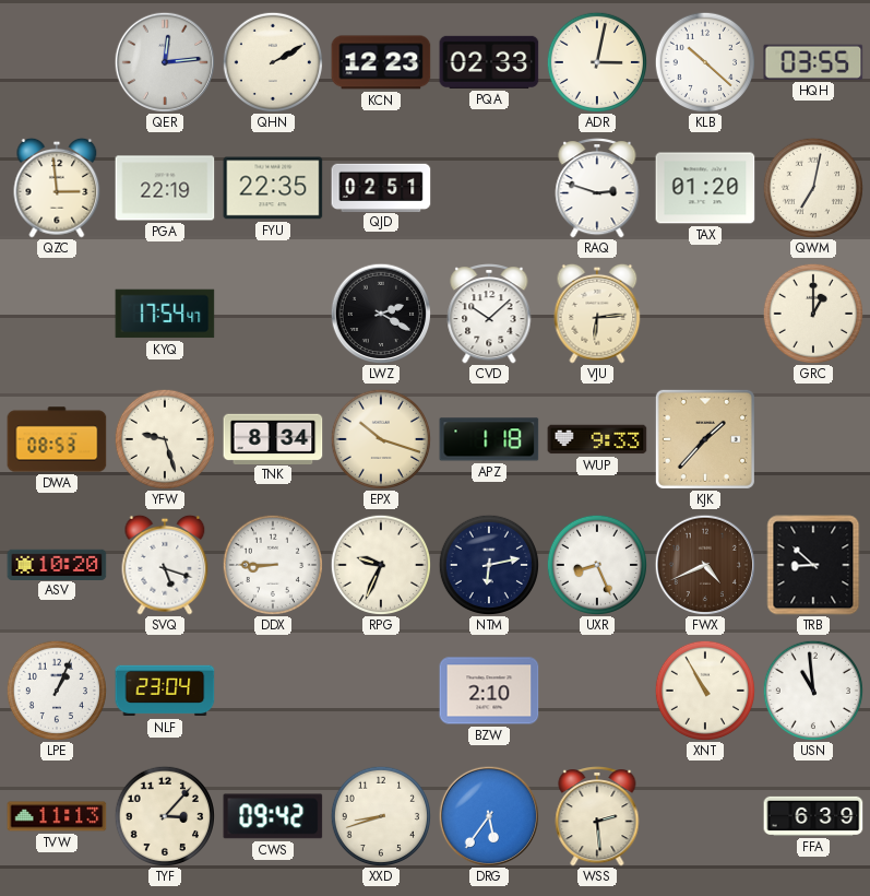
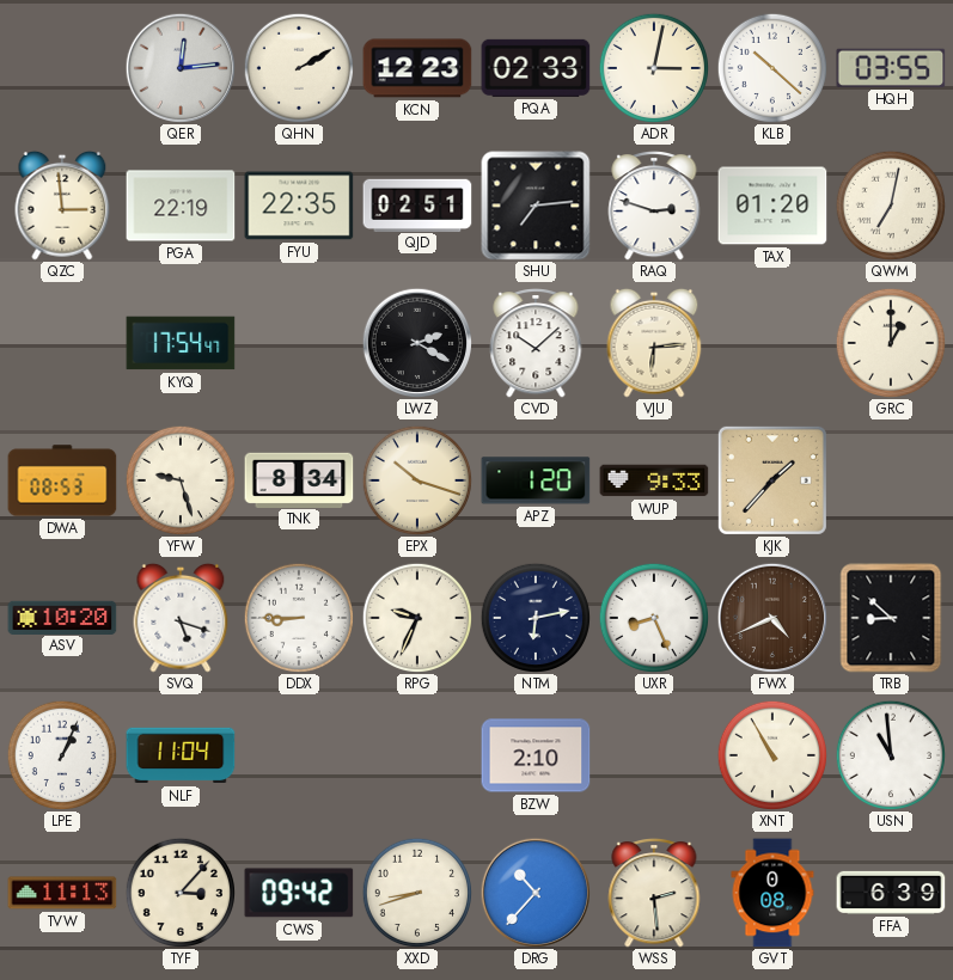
SHU: none -> 7:14 (536, 206)
APZ: 1:18 -> 1:20 (536, 480)
NLF: 23:04 -> 11:04 (181, 755)
DRG: 5:36 -> 10:37 (536, 893)
GVT: none -> 0:08 (772, 893)
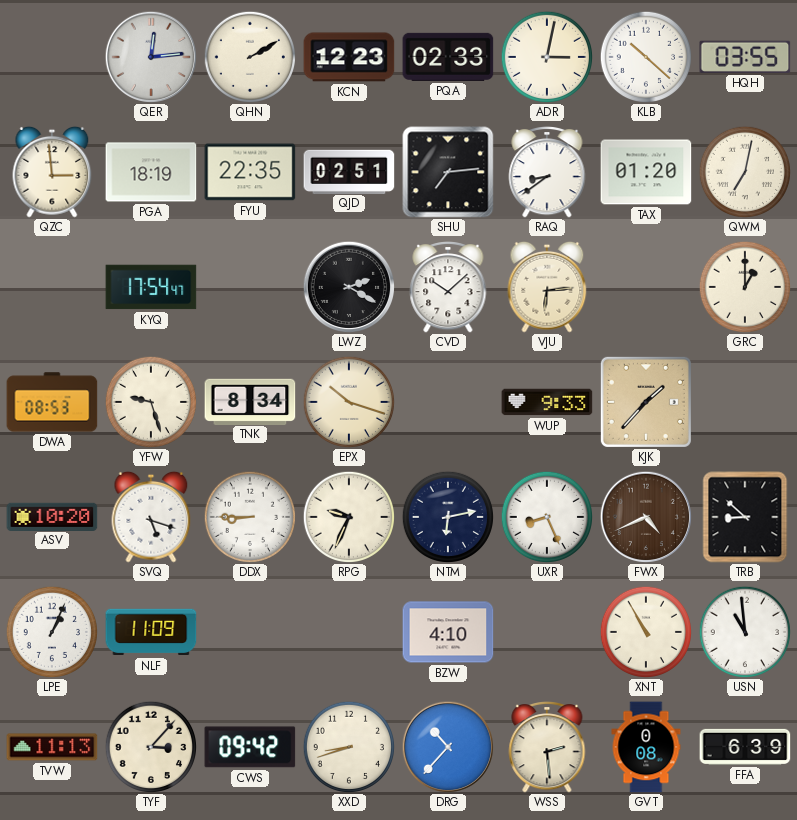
PGA: 22:19 -> 18:19 (151, 172)
RAQ: 2:48 -> 8:39 (547, 173)
APZ: 1:20 -> none (536, 480)
NLF: 11:04 -> 11:09 (151, 632)
BZW: 2:10 -> 4:10 (448, 632)
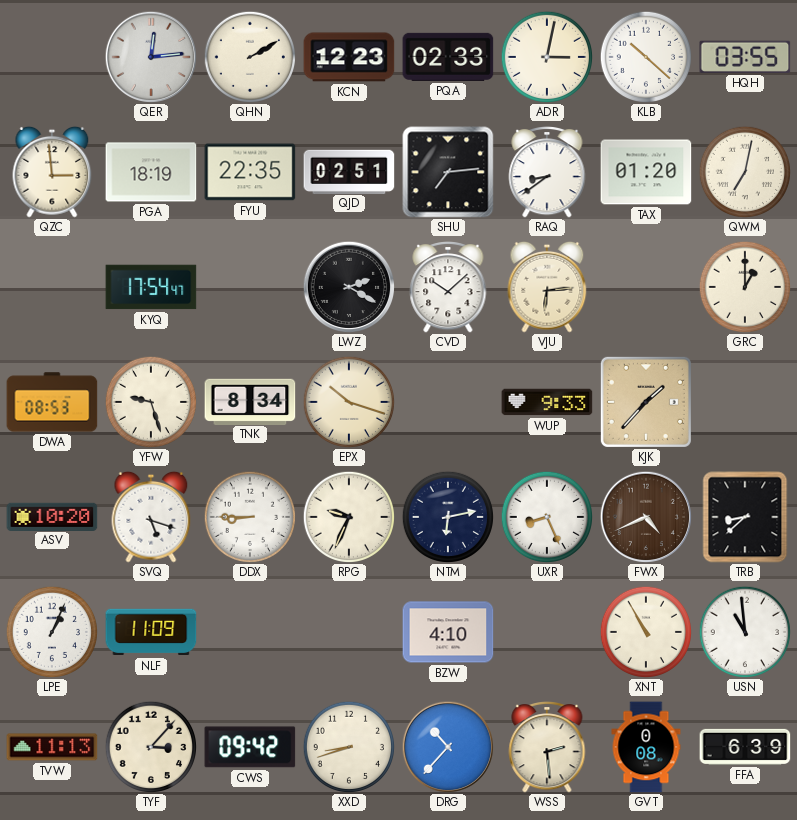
TRB: 8:52 -> 8:38 (745, 517)
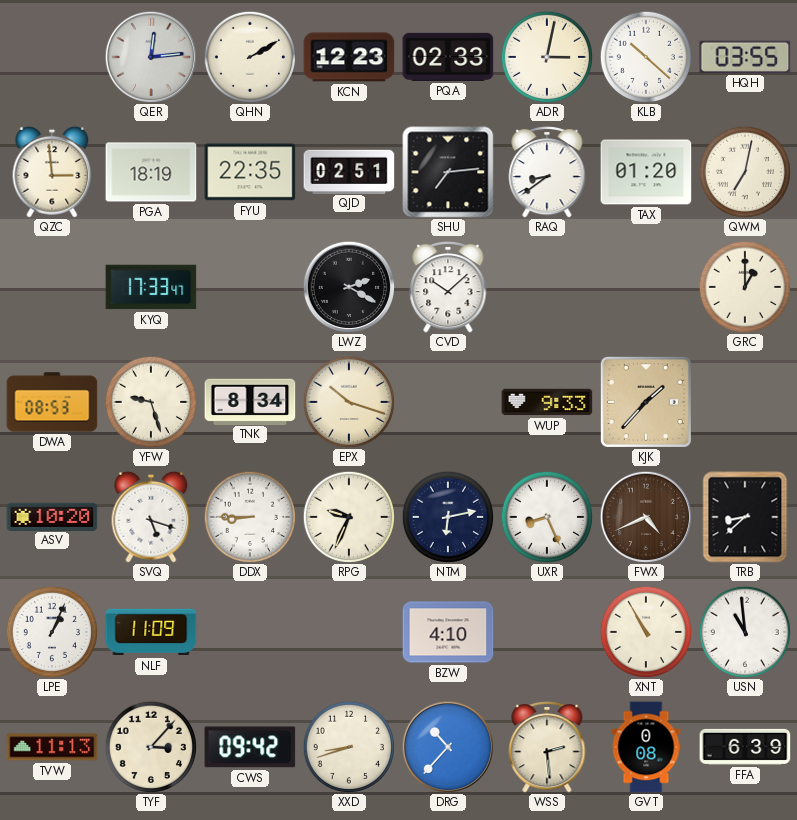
KYQ: 17:54 -> 17:33 (151, 287)
VJU: 6:14 -> none (547, 287)
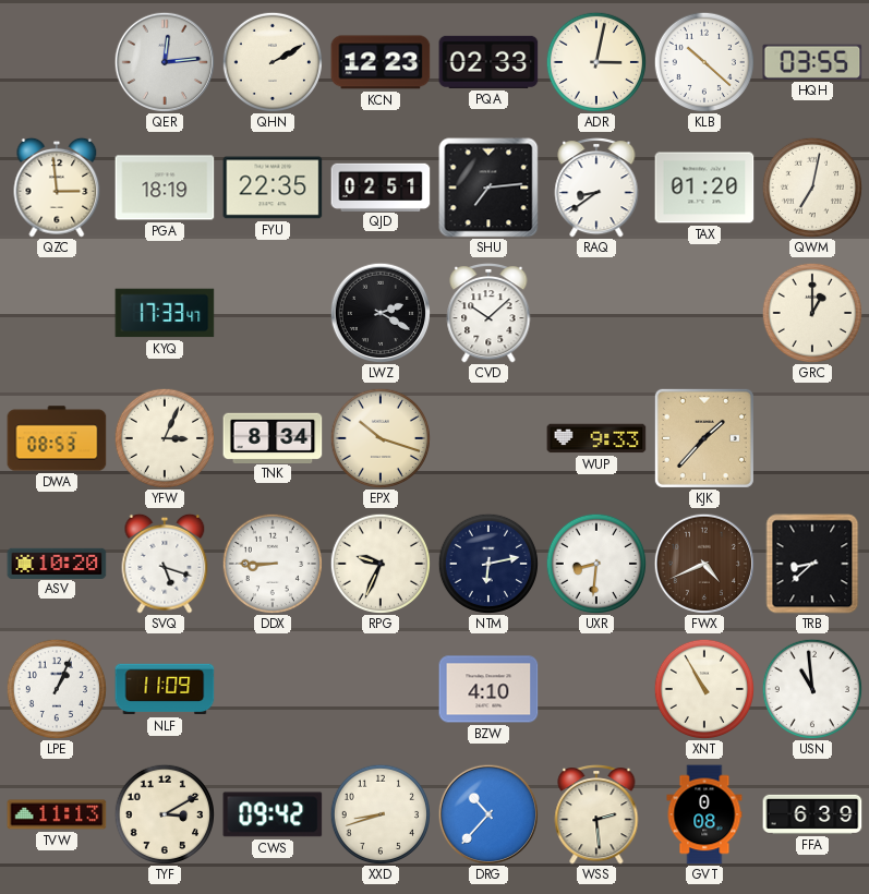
YFW: 9:27 -> 3:04 (164, 437)
UXR: 8:26 -> 8:31 (595, 563)
TYF: 3:07 -> 3:10 (164, 813)
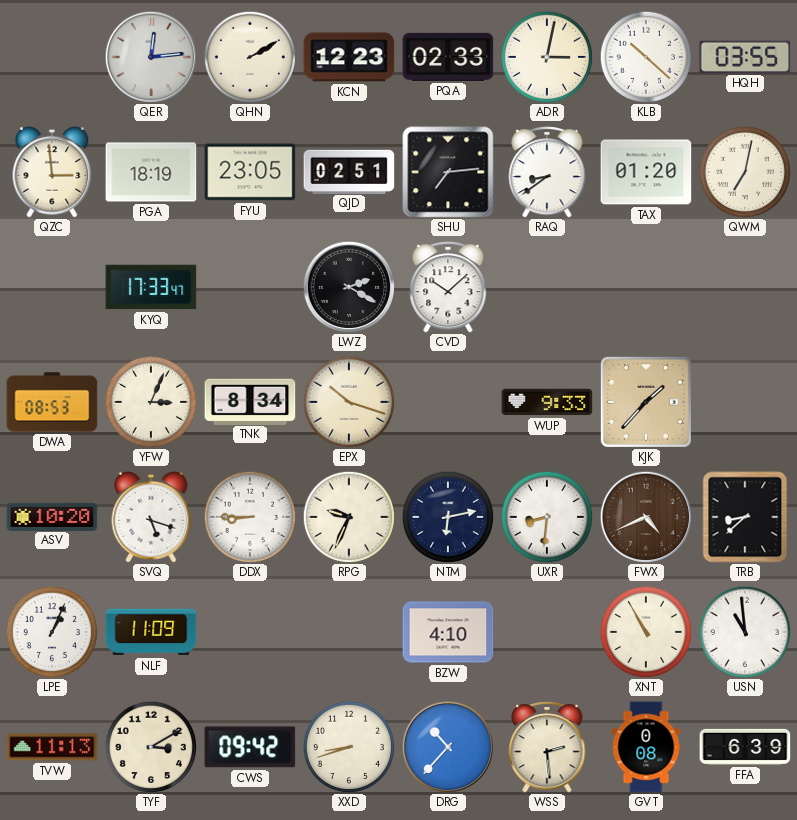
FYU: 22:35 -> 23:05 (250, 172)
GRC: 1:00 -> none (811, 312)
